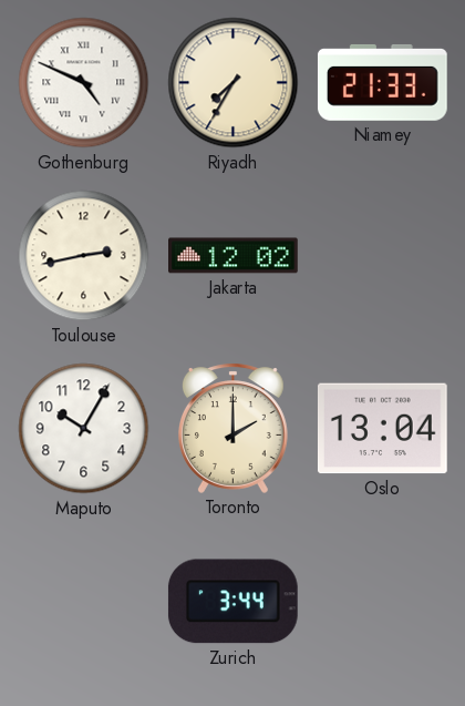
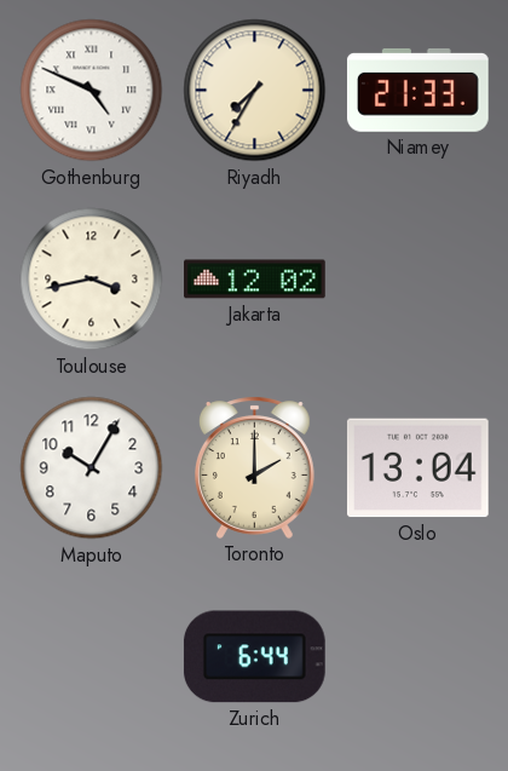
Toulouse: 2:43 -> 3:43 (92, 280)
Zurich: 3:44 -> 6:44 (254, 657)
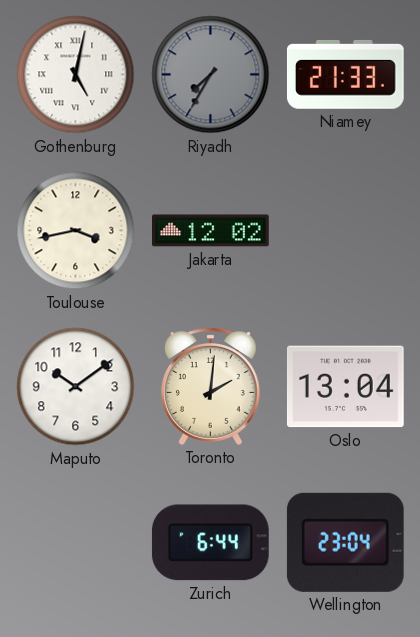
Gothenburg: 4:49 -> 5:02 (76, 75)
Riyadh dial: cream -> grey (211, 75)
Maputo: 10:05 -> 10:09 (76, 387)
Toronto: 2:00 -> 2:01 (210, 386)
Wellington: none -> 23:04 (345, 542)
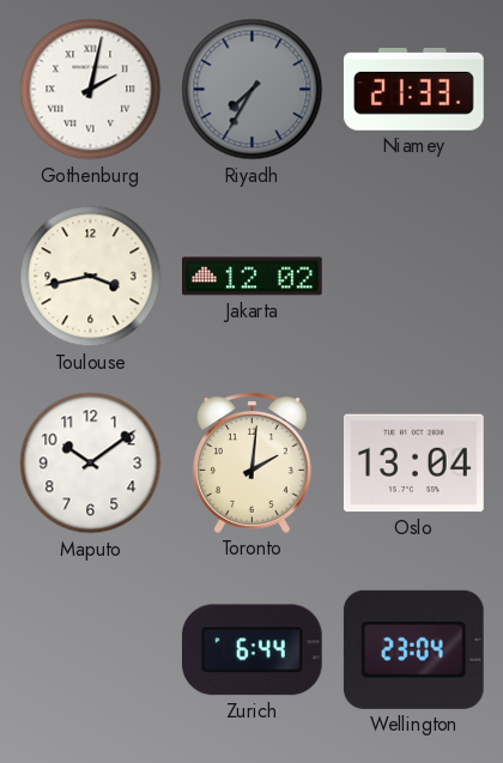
Gothenburg: 5:02 -> 2:02 (91, 90)
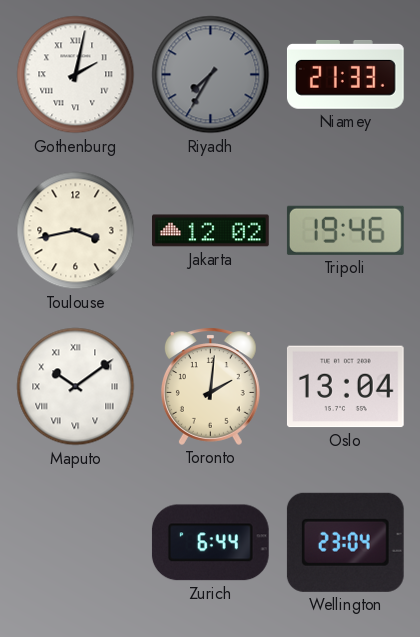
Tripoli: none -> 19:46 (345, 230)
Maputo numerals: Arabic -> Roman (76, 387)
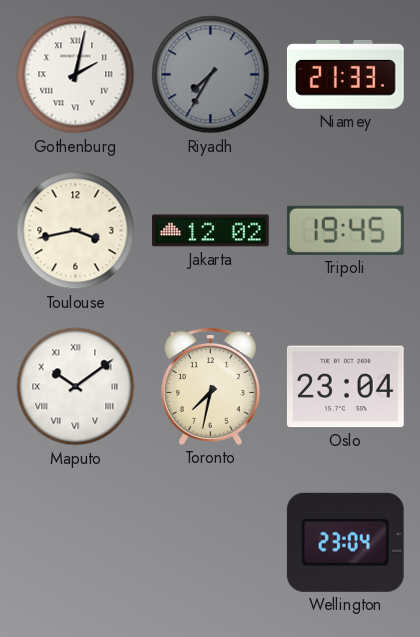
Tripoli: 19:46 -> 19:45 (345, 230)
Toronto: 2:01 -> 7:32 (210, 386)
Oslo: 13:04 -> 23:04 (345, 387)
Zurich: 6:44 -> none (210, 543)
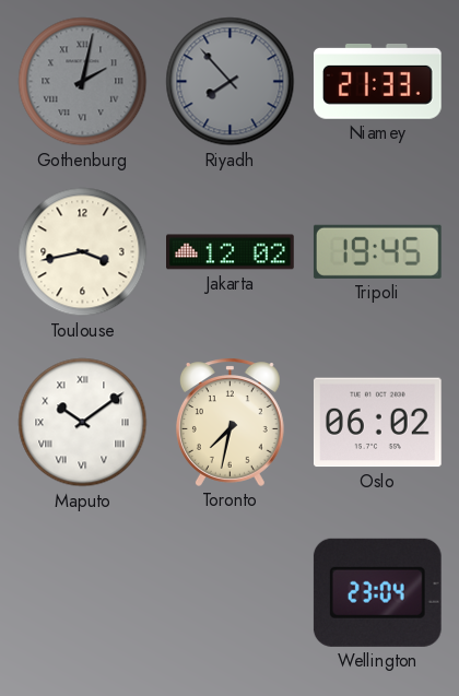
Gothenburg dial: white -> grey (83, 82)
Riyadh: 7:35 -> 7:53 (231, 82)
Oslo: 23:04 -> 06:02 (377, 423)
